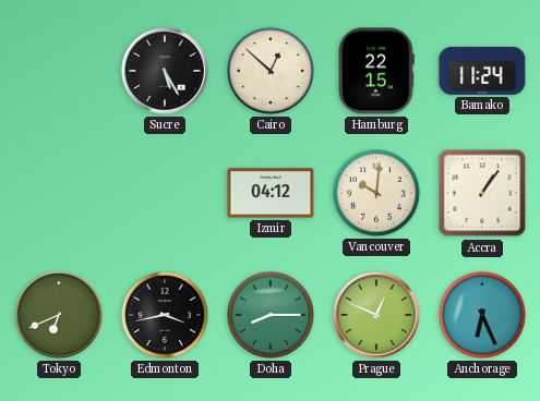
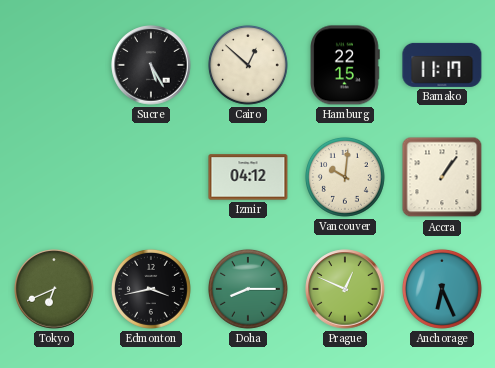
Bamako: 11:24 -> 11:17 (442, 65)
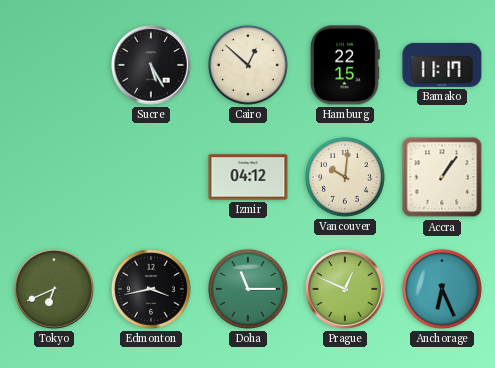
Doha: 8:15 -> 11:15 (248, 289)
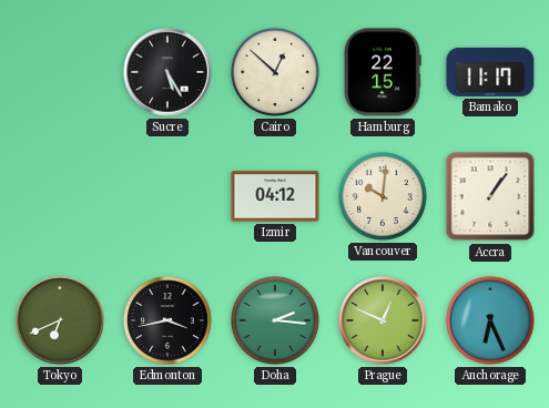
Doha: 11:15 -> 2:16 (275, 320)
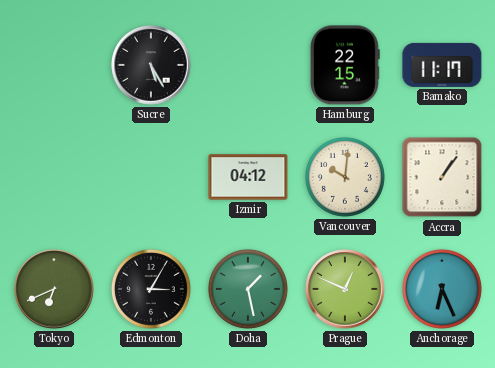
Cairo: 12:52 -> none (275, 72)
Edmonton: 3:43 -> 3:05 (151, 289)
Doha: 2:16 -> 1:28 (248, 289)
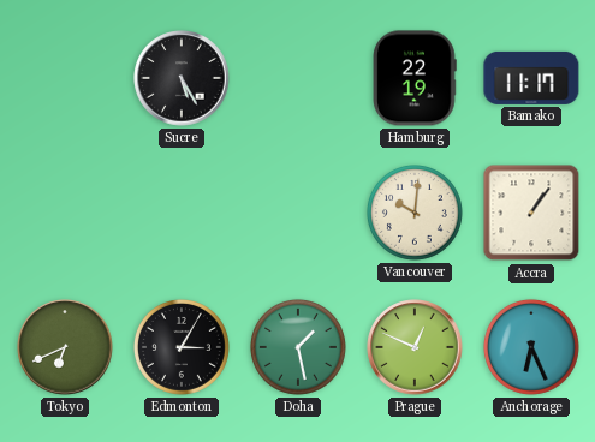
Hamburg: 22:15 -> 22:19 (416, 78)
Izmir: 04:12 -> none (248, 177)
